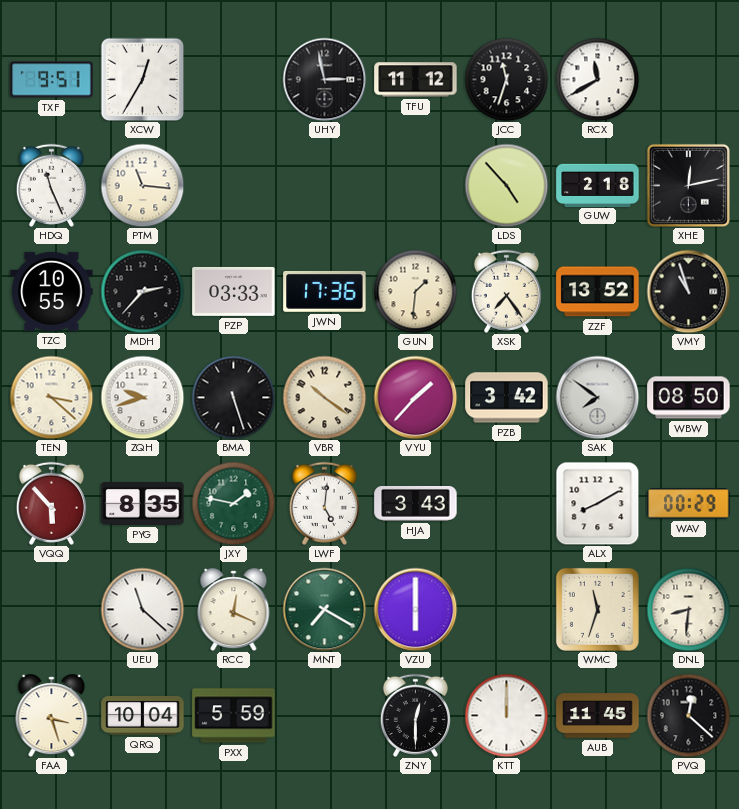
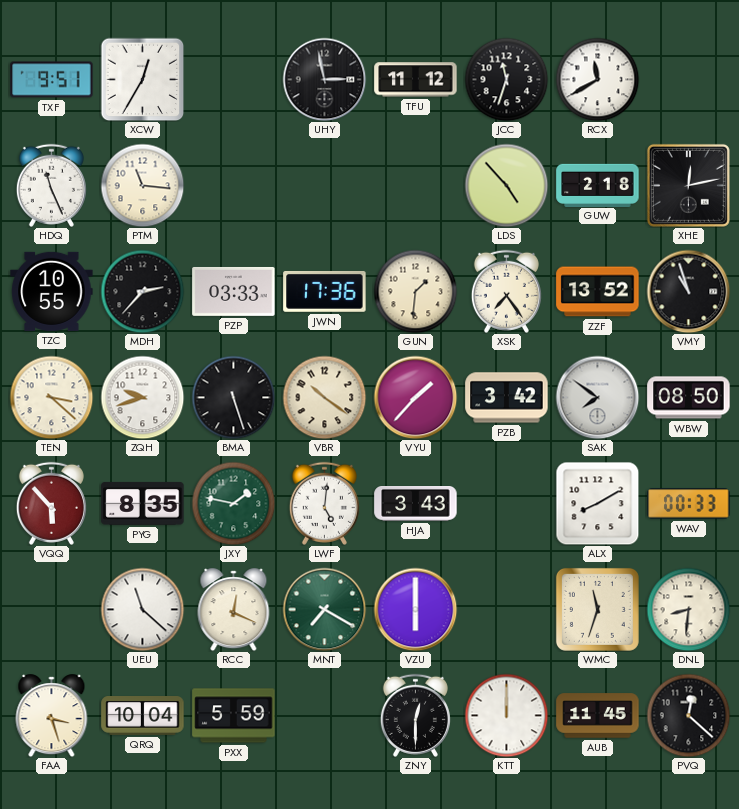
WAV: 00:29 -> 00:33 (689, 504)
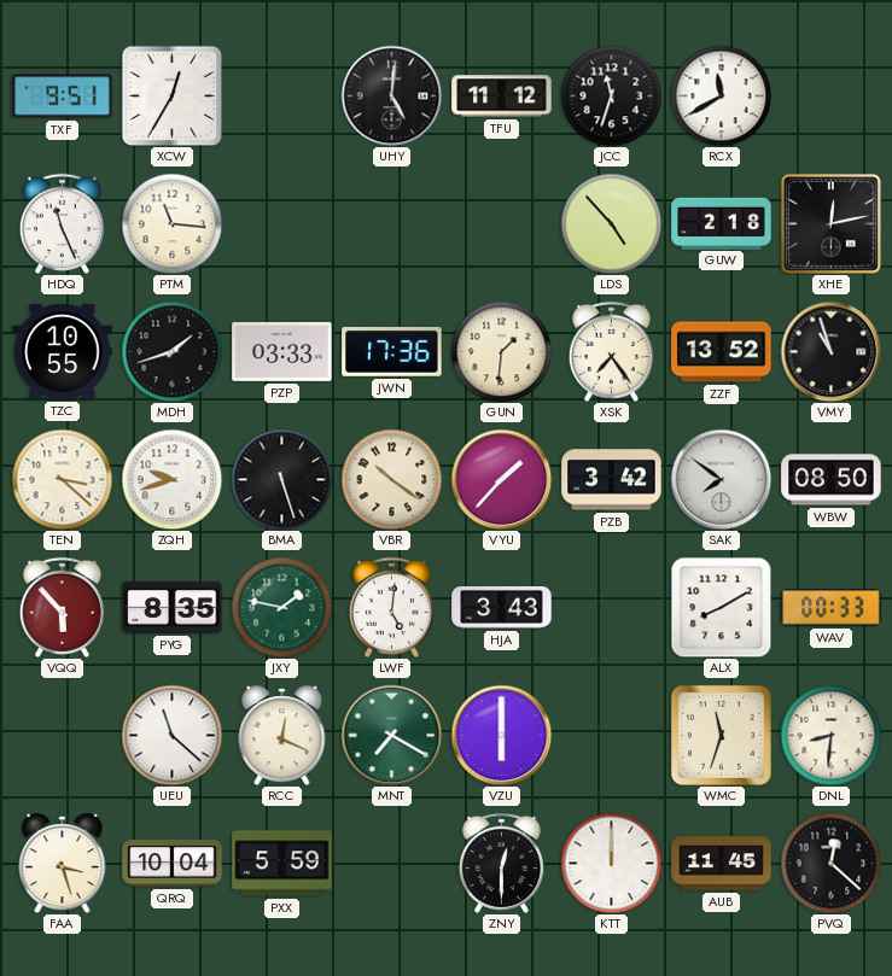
UHY: 2:58 -> 5:01 (391, 95)
MDH: 2:37 -> 1:42 (171, 351)
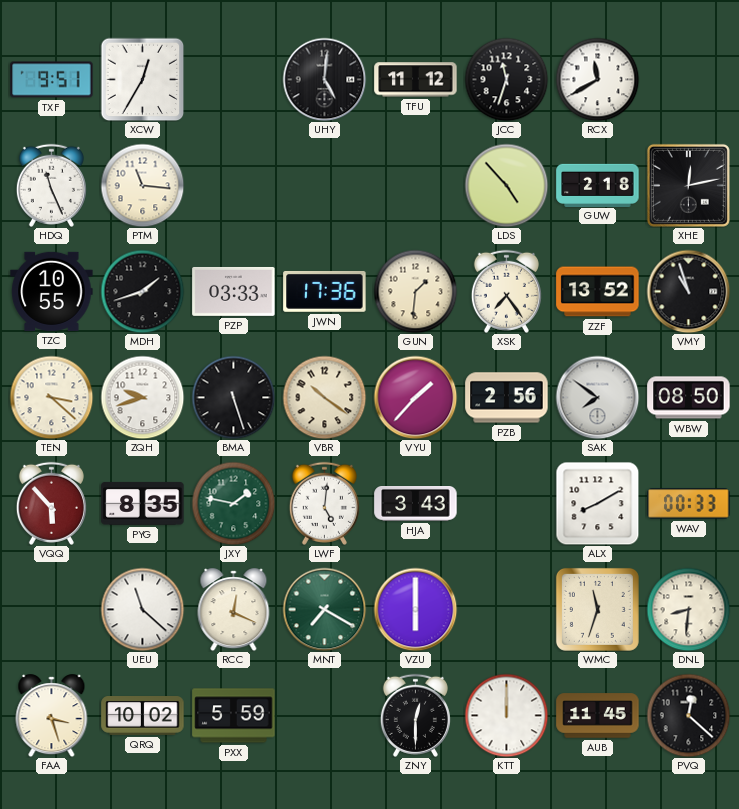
PZB: 3:42 -> 2:56 (507, 398)
QRQ: 10:04 -> 10:02 (143, 716)
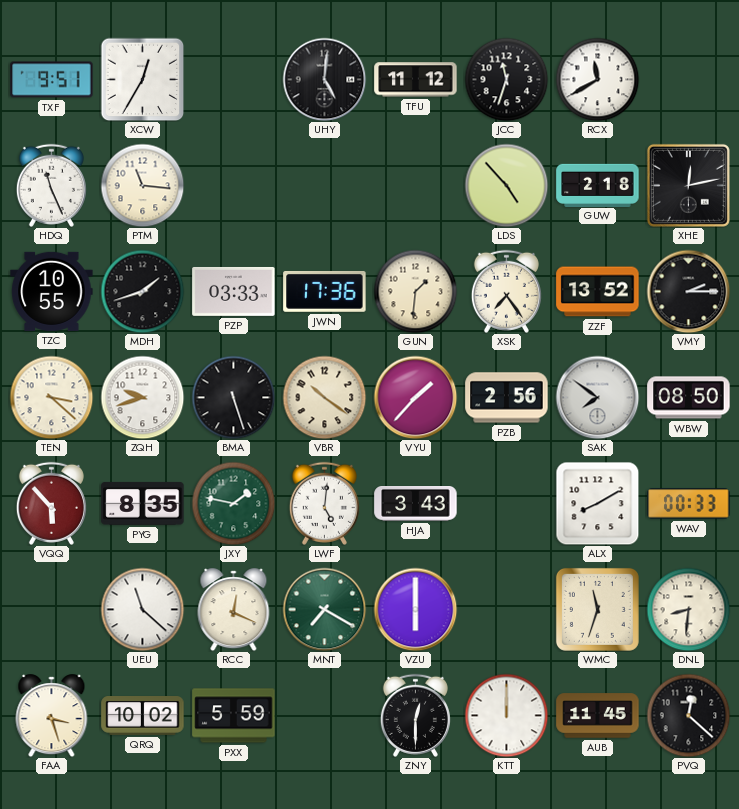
VMY: 10:57 -> 2:15 (688, 291)
